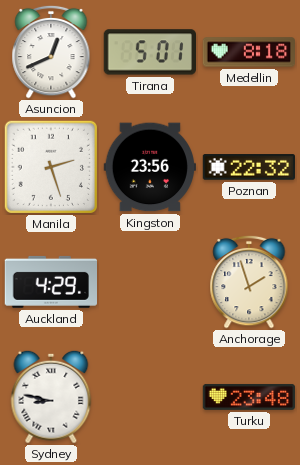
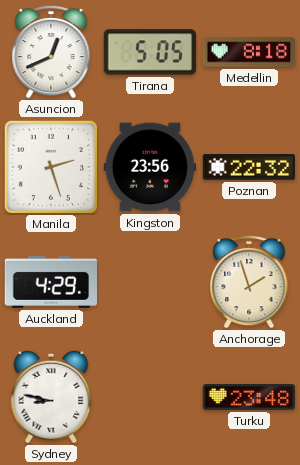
Tirana: 5:01 -> 5:05 (149, 52)
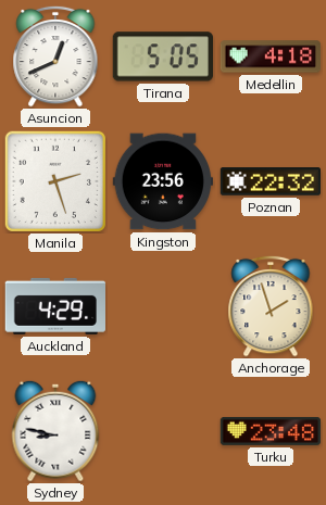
Medellin: 8:18 -> 4:18 (269, 56)
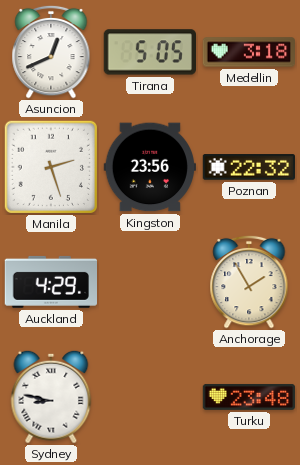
Medellin: 4:18 -> 3:18 (248, 52)
Anchorage: 1:57 -> 1:55 (249, 282)
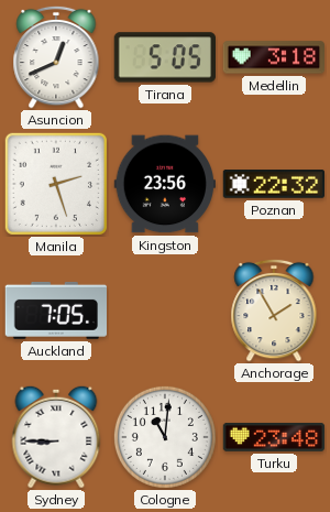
Auckland: 4:29 -> 7:05 (55, 311)
Sydney: 8:47 -> 8:45 (56, 437)
Cologne: none -> 11:01 (165, 437)
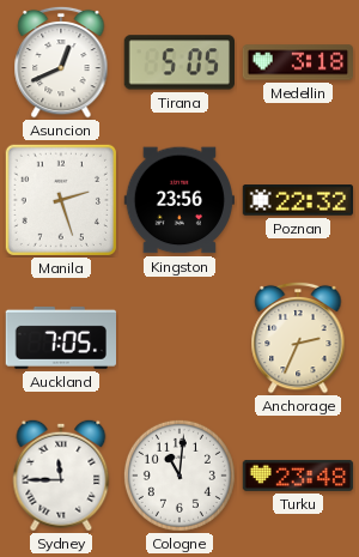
Anchorage: 1:55 -> 2:34 (298, 338)
Sydney: 8:45 -> 11:45 (61, 476)
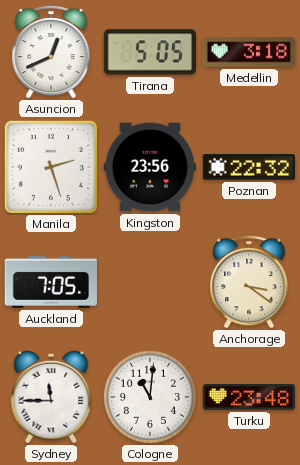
Anchorage: 2:34 -> 3:21 (249, 282)
